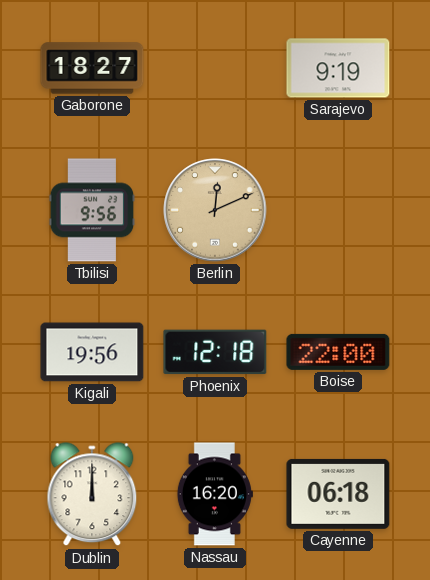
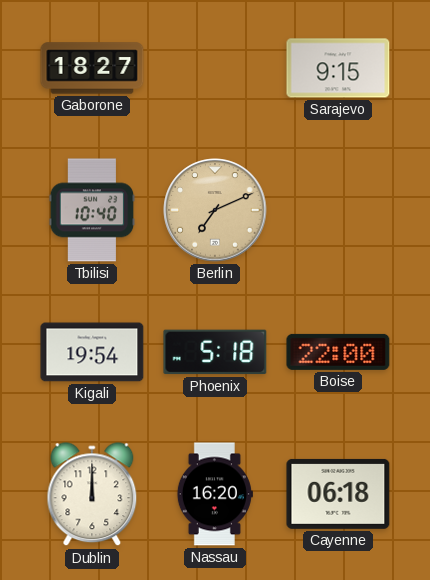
Sarajevo: 9:19 -> 9:15 (338, 68)
Tbilisi: 9:56 -> 10:40 (92, 210)
Berlin: 12:11 -> 7:11 (215, 210)
Kigali: 19:56 -> 19:54 (92, 352)
Phoenix: 12:18 -> 5:18 (215, 352)
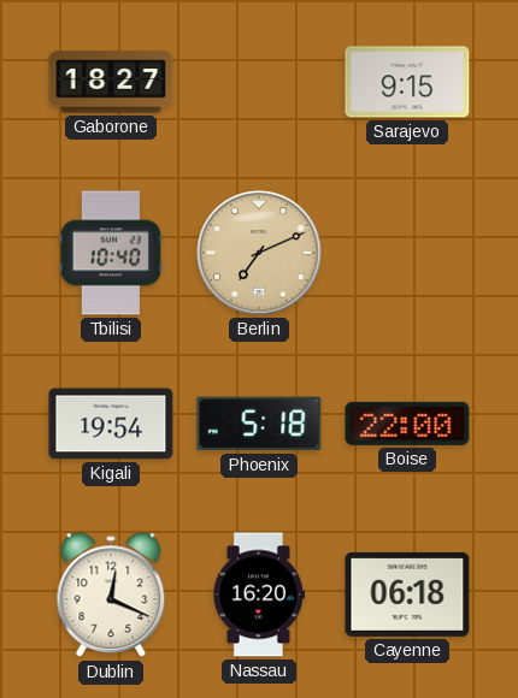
Dublin: 12:00 -> 12:19 (111, 596)
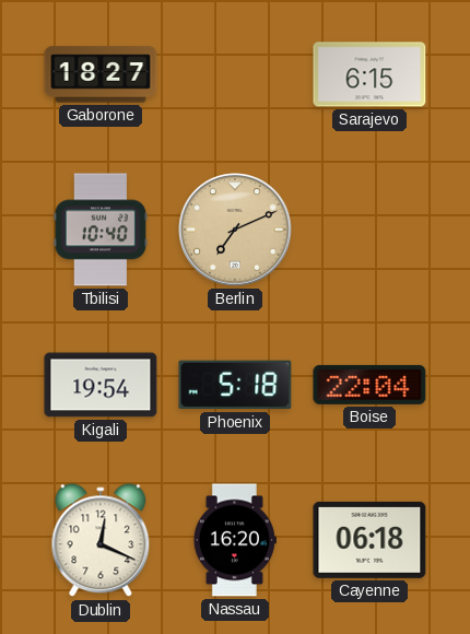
Sarajevo: 9:15 -> 6:15 (369, 74)
Boise: 22:00 -> 22:04 (369, 385)
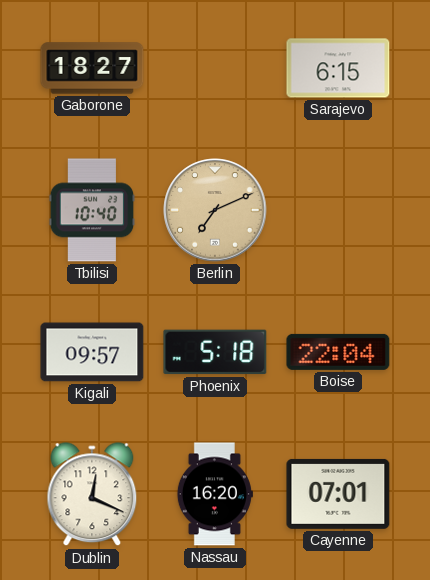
Kigali: 19:54 -> 09:57 (92, 352)
Cayenne: 06:18 -> 07:01 (338, 494)
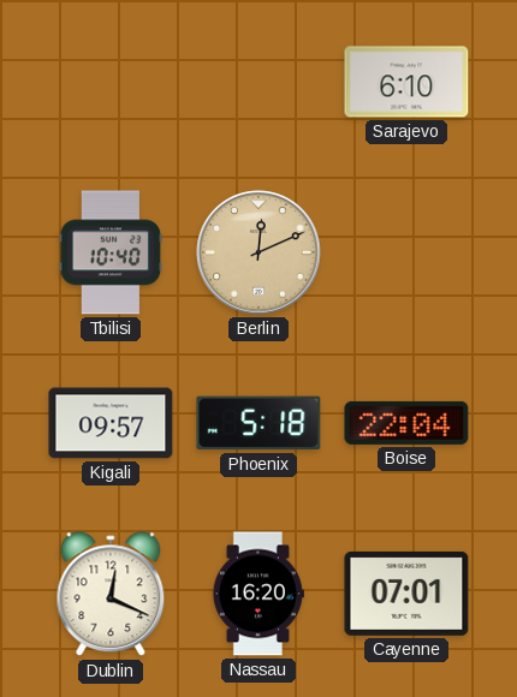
Gaborone: 18:27 -> none (92, 68)
Sarajevo: 6:15 -> 6:10 (406, 82)
Berlin: 7:11 -> 12:11 (258, 252)
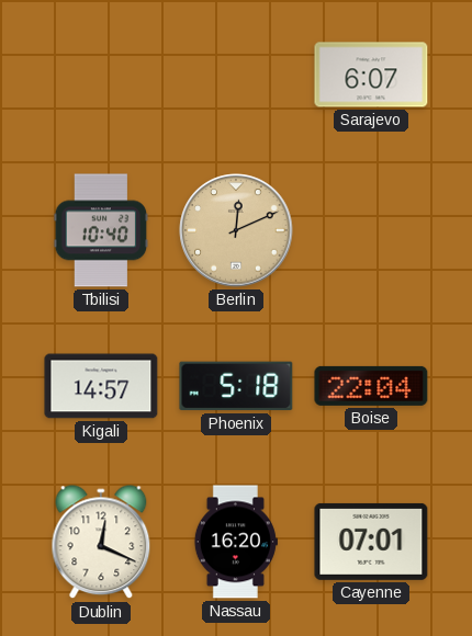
Sarajevo: 6:10 -> 6:07 (371, 75)
Kigali: 09:57 -> 14:57 (101, 386)
